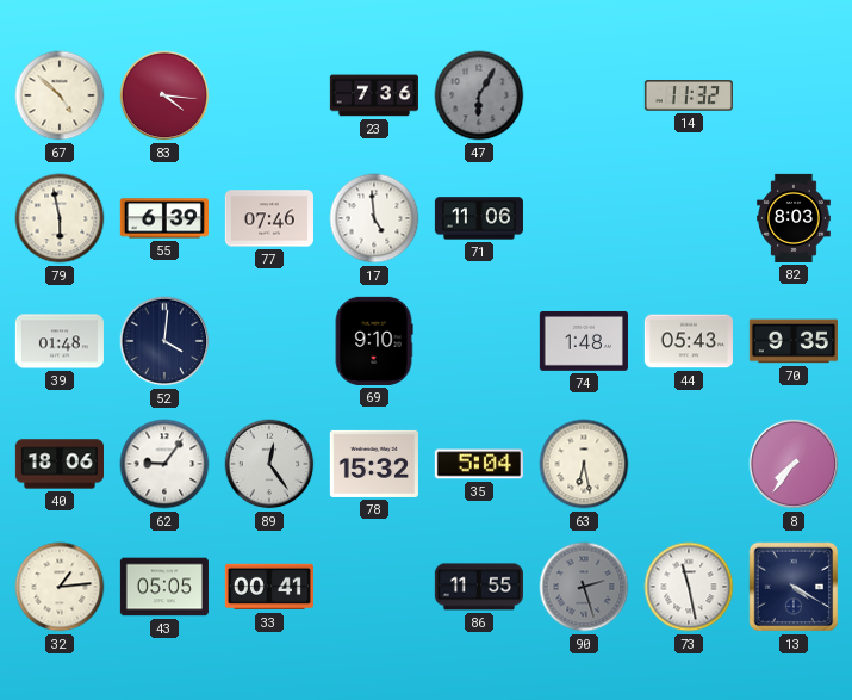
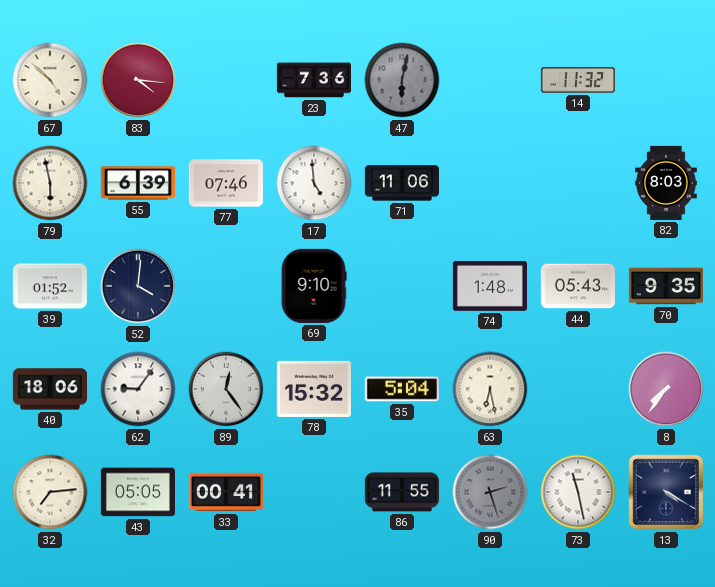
47: 6:05 -> 6:02 (402, 80)
39: 01:48 -> 01:52 (50, 286)
32: 1:14 -> 7:14 (50, 492)
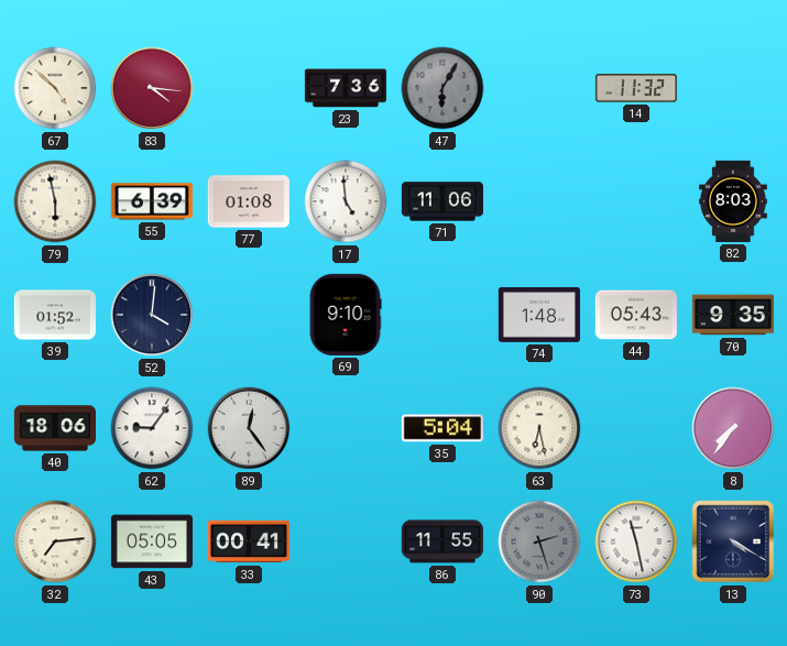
47: 6:02 -> 6:05 (442, 88)
77: 07:46 -> 01:08 (249, 201)
78: 15:32 -> none (314, 389)
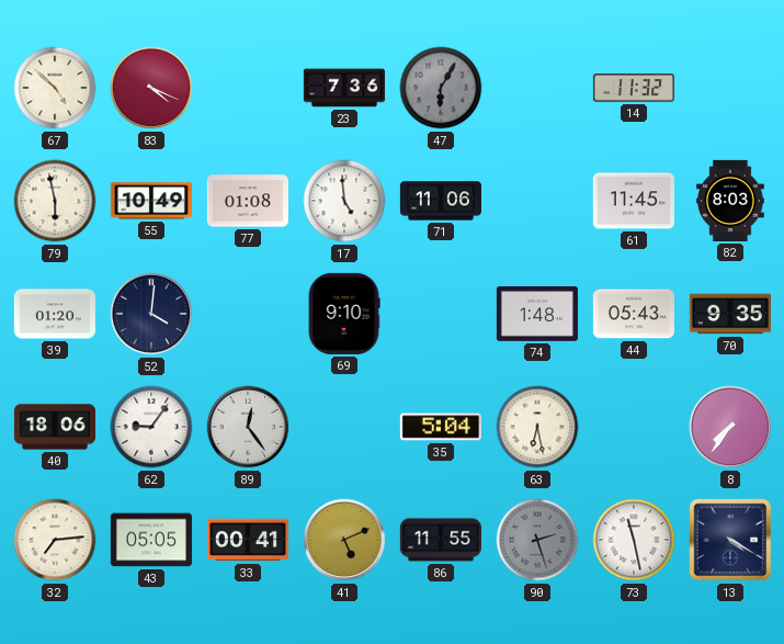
83: 4:16 -> 4:19 (151, 88)
55: 6:39 -> 10:49 (151, 201)
61: none -> 11:45 (634, 201)
39: 01:52 -> 01:20 (55, 314)
41: none -> 5:11 (344, 540)
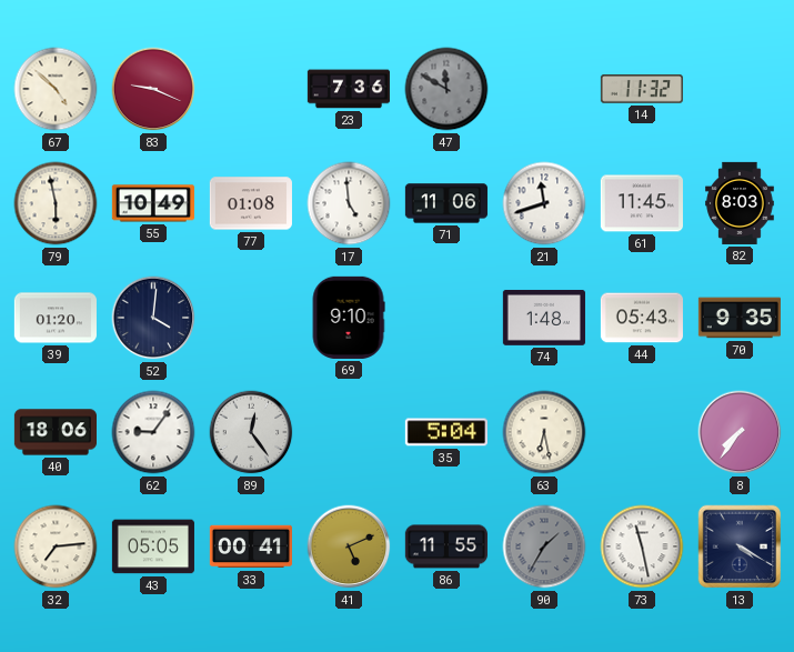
83: 4:19 -> 9:19 (153, 89)
47: 6:05 -> 11:50 (446, 89)
21: none -> 11:42 (544, 203)
90: 2:27 -> 1:35 (544, 546)
